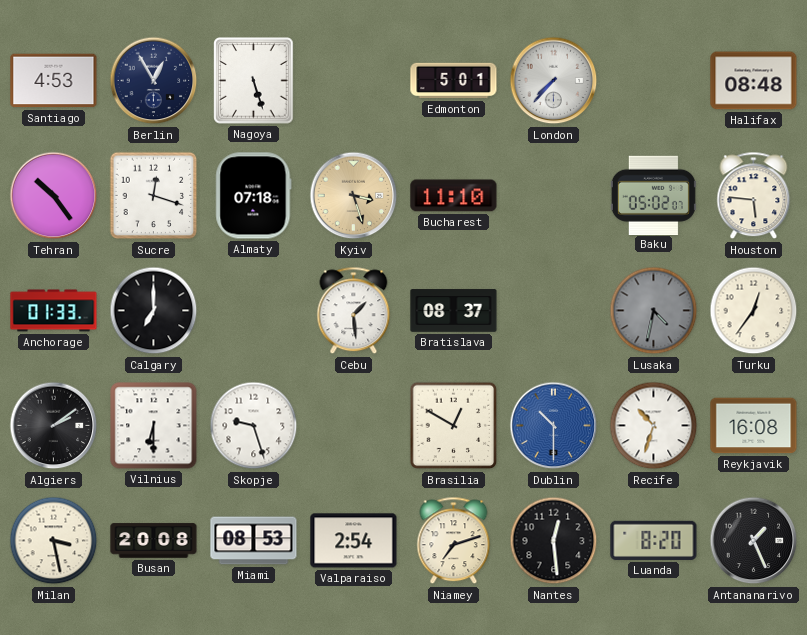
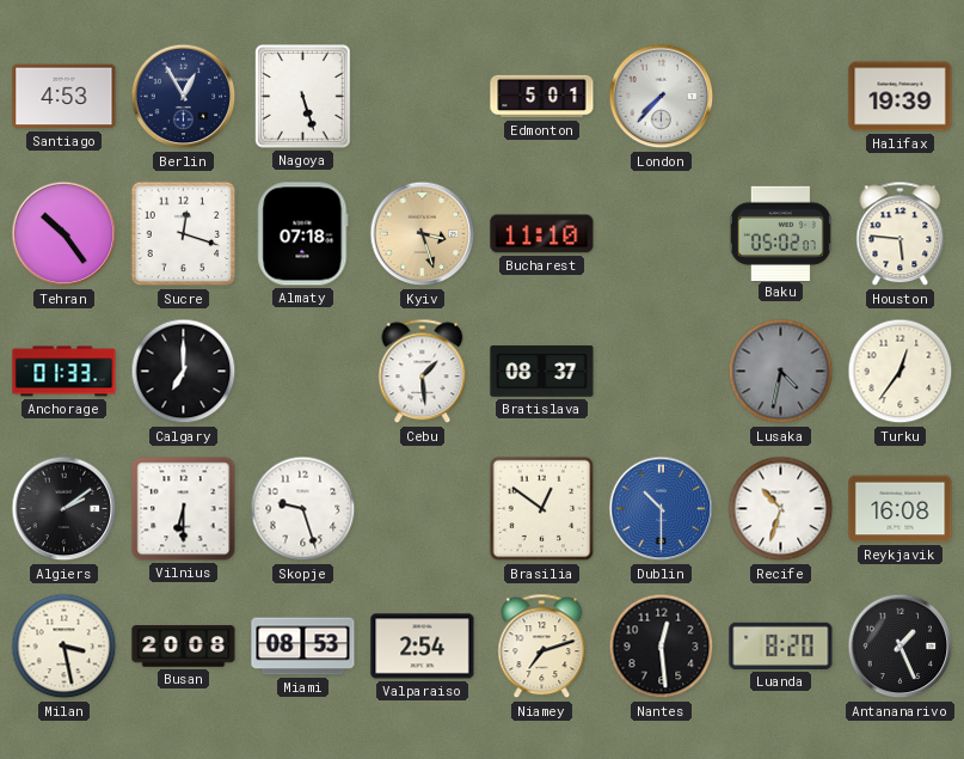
Halifax: 08:48 -> 19:39 (901, 97)
Brasilia: 12:50 -> 12:51 (542, 509)
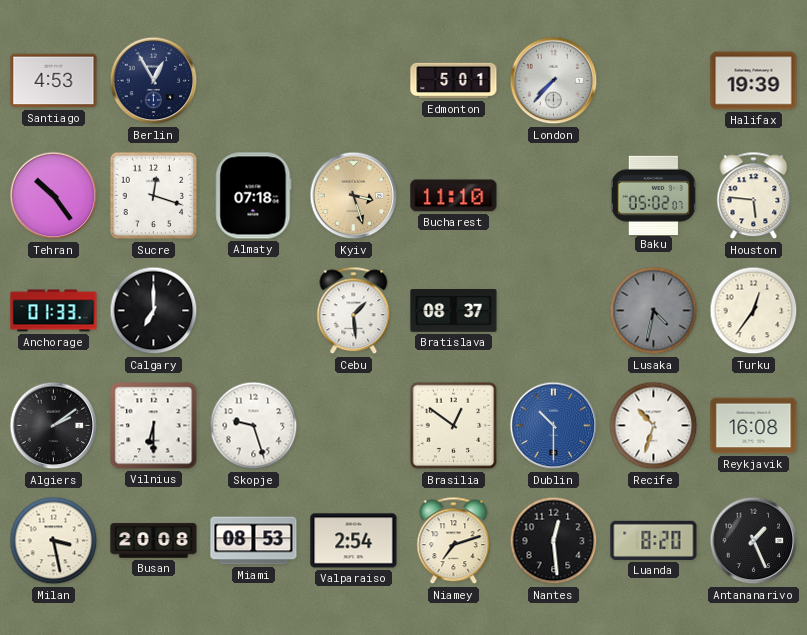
Nagoya: 5:27 -> none (303, 97)
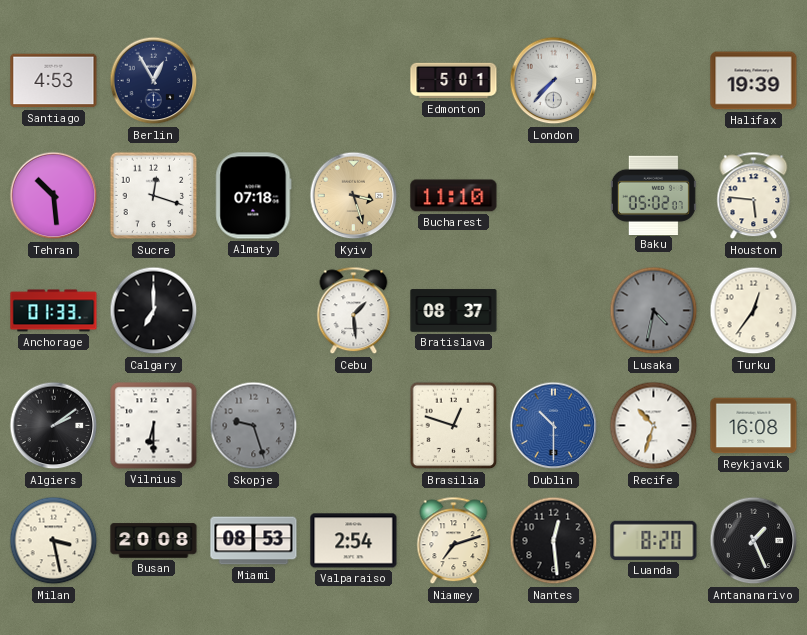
Tehran: 10:24 -> 10:29 (54, 196)
Skopje dial: white -> grey (254, 426)
Brasilia: 12:51 -> 12:48 (454, 426)
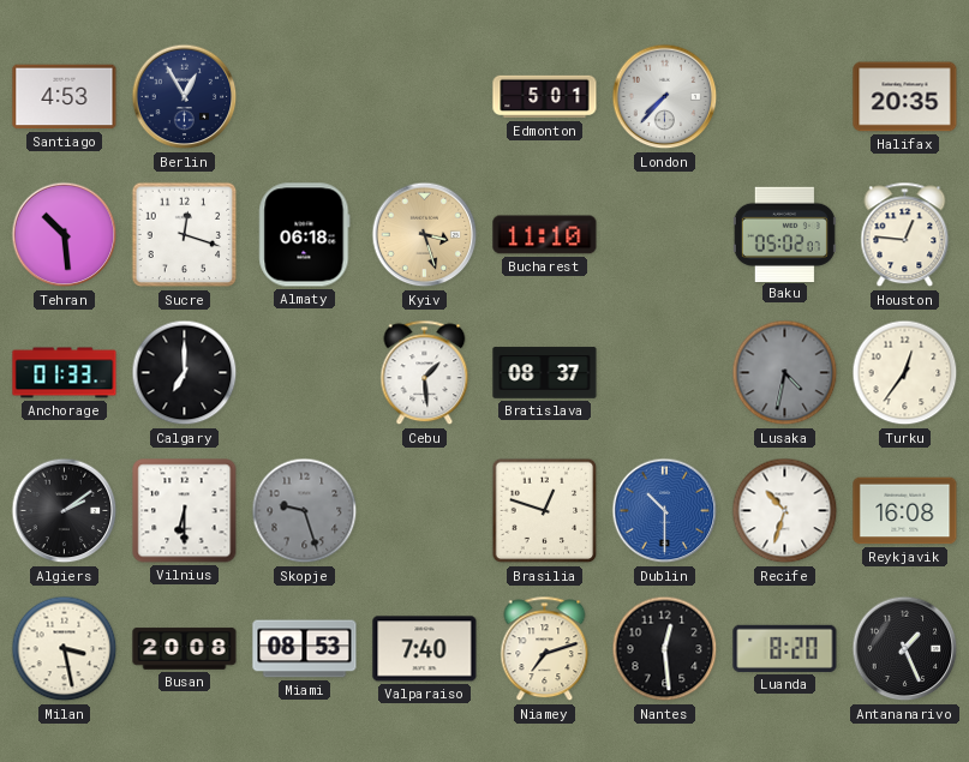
Halifax: 19:39 -> 20:35 (905, 97)
Almaty: 07:18 -> 06:18 (305, 235)
Houston: 5:46 -> 12:46 (905, 235)
Valparaiso: 2:54 -> 7:40 (425, 649)
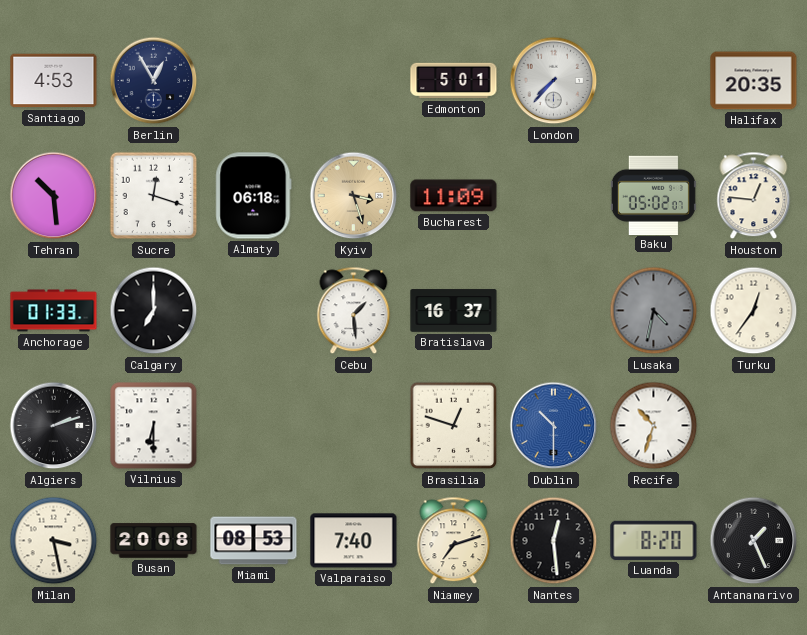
Bucharest: 11:10 -> 11:09 (454, 196)
Bratislava: 08:37 -> 16:37 (454, 311)
Algiers: 2:09 -> 2:12 (54, 426)
Skopje: 9:27 -> none (305, 511)
Reykjavik: 16:08 -> none (905, 511)
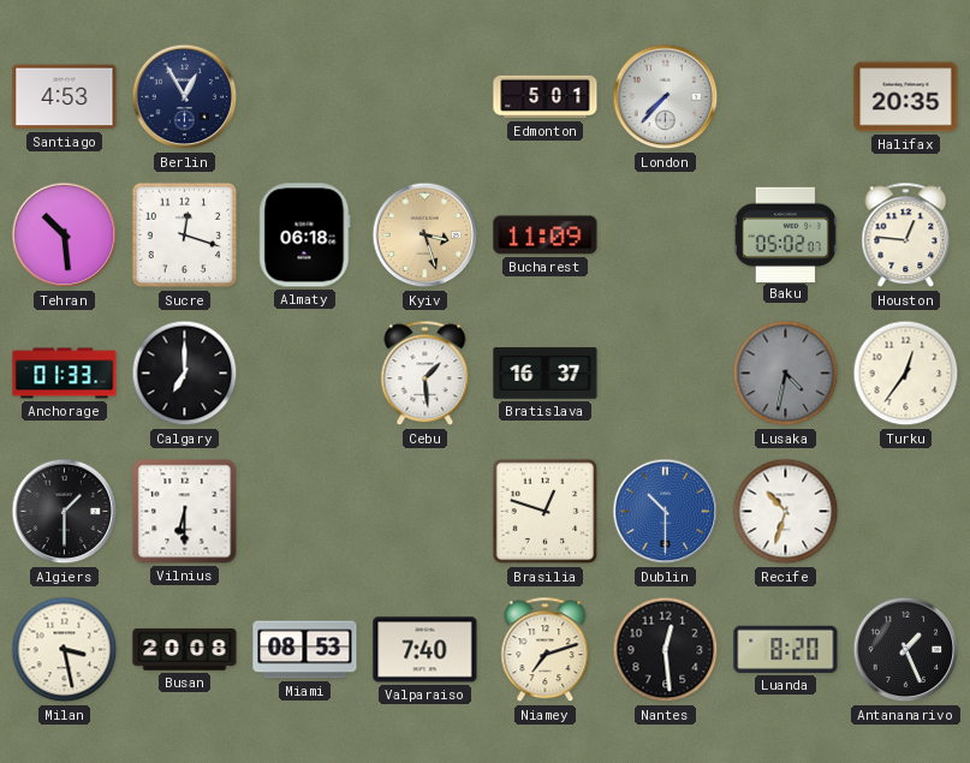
Algiers: 2:12 -> 1:30 (65, 512)
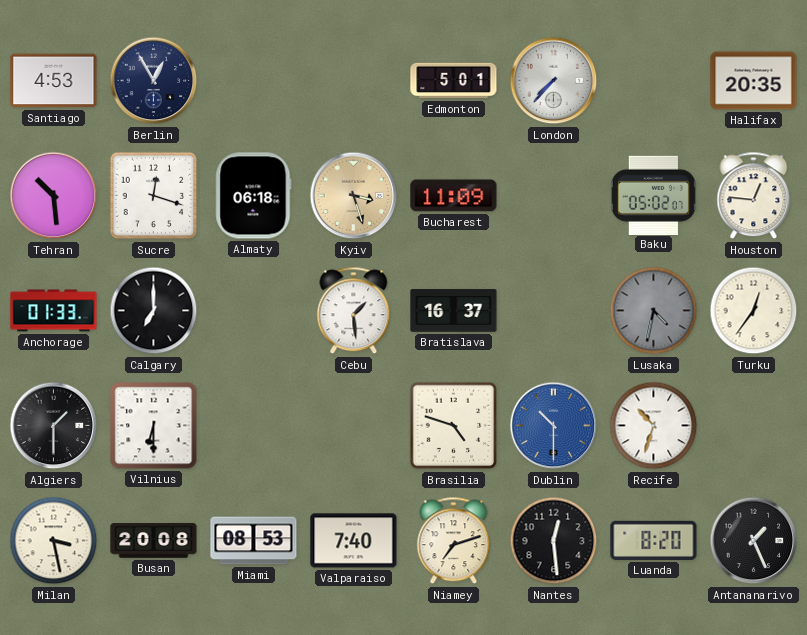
Brasilia: 12:48 -> 4:48 (454, 426)
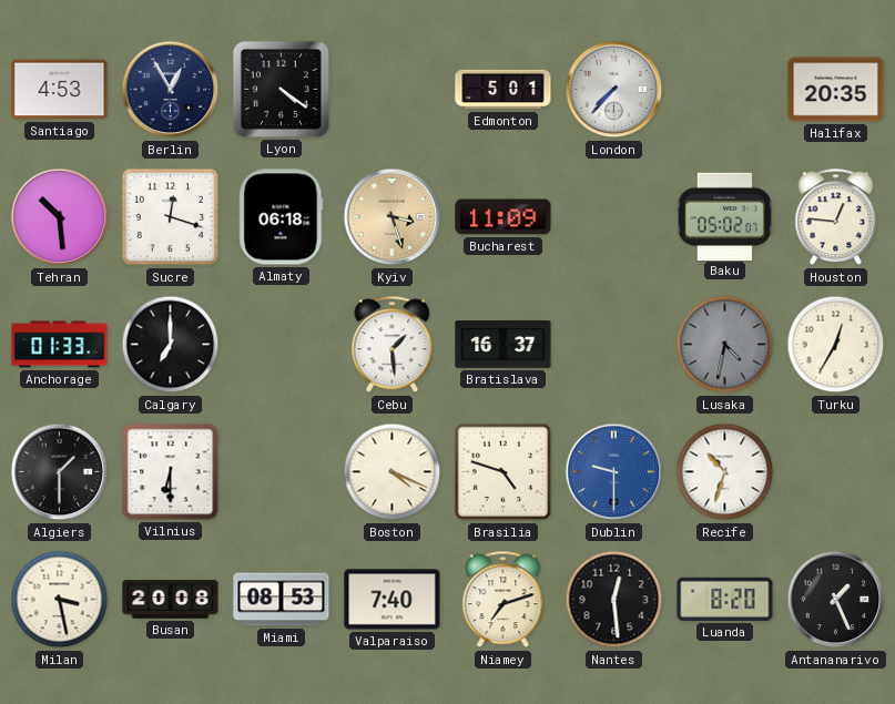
Lyon: none -> 4:21 (281, 89)
Turku: 12:36 -> 12:35 (836, 345)
Boston: none -> 4:19 (393, 472)
Dublin: 10:30 -> 9:30 (614, 472)
